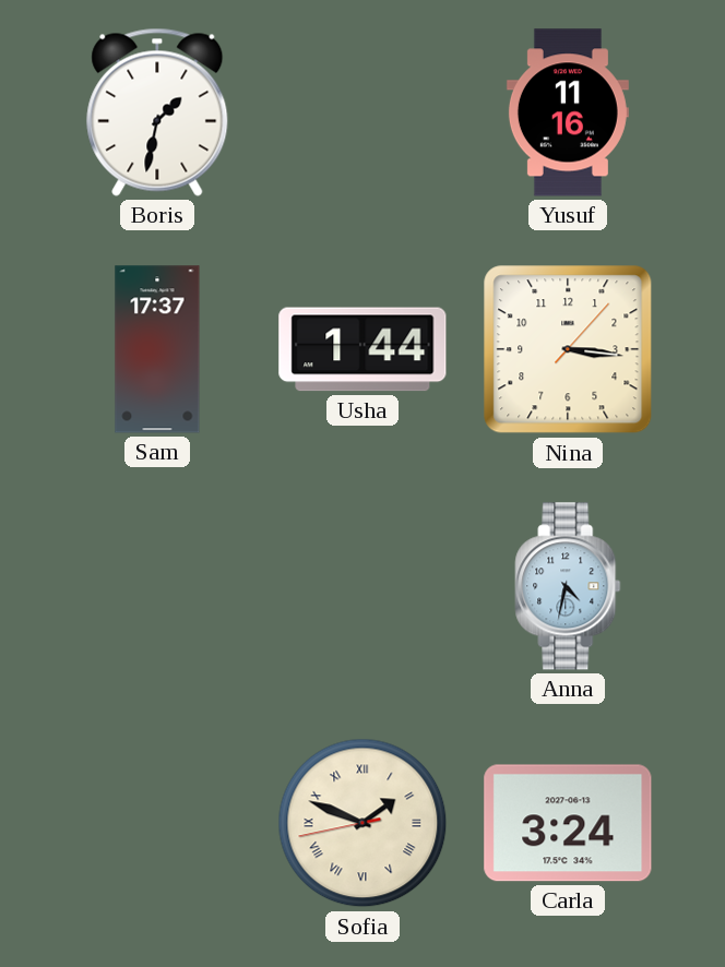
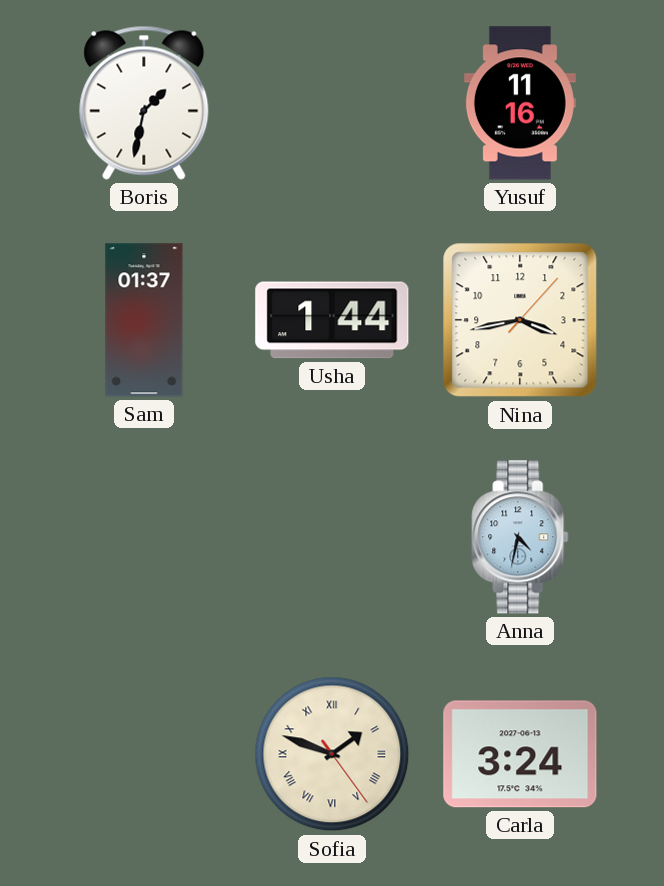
Sam: 17:37 -> 01:37 (144, 320)
Nina: 3:16 -> 3:43 (520, 320)
Sofia: 1:48:43 -> 1:48:24 (332, 754)
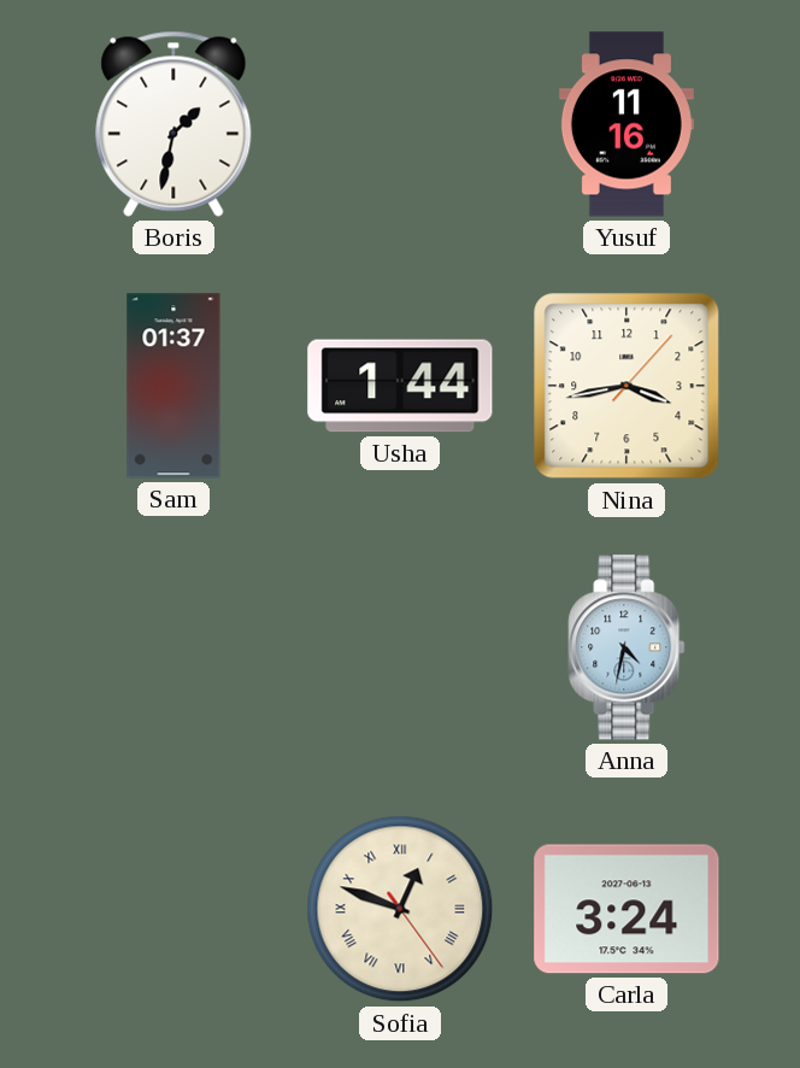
Sofia: 1:48 -> 12:48 (400, 909)
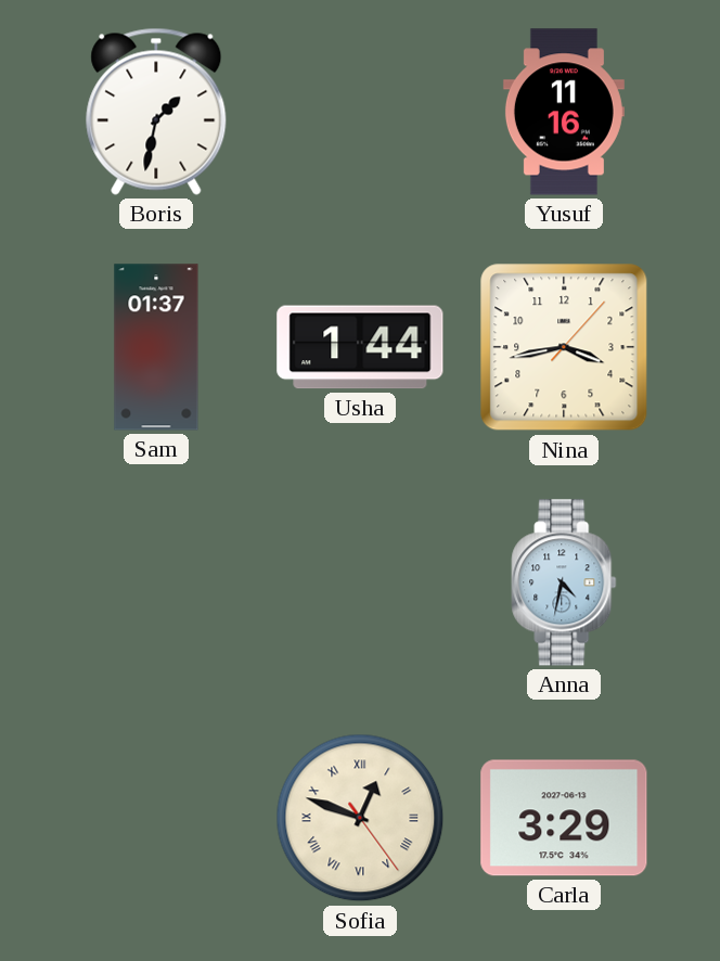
Carla: 3:24 -> 3:29 (564, 818)
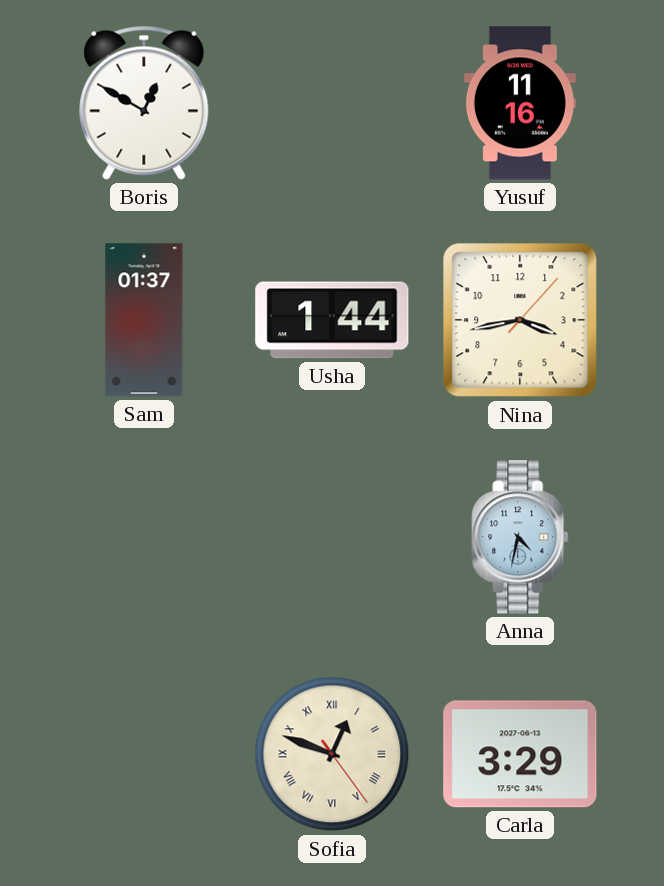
Boris: 1:32 -> 12:50 (144, 103)
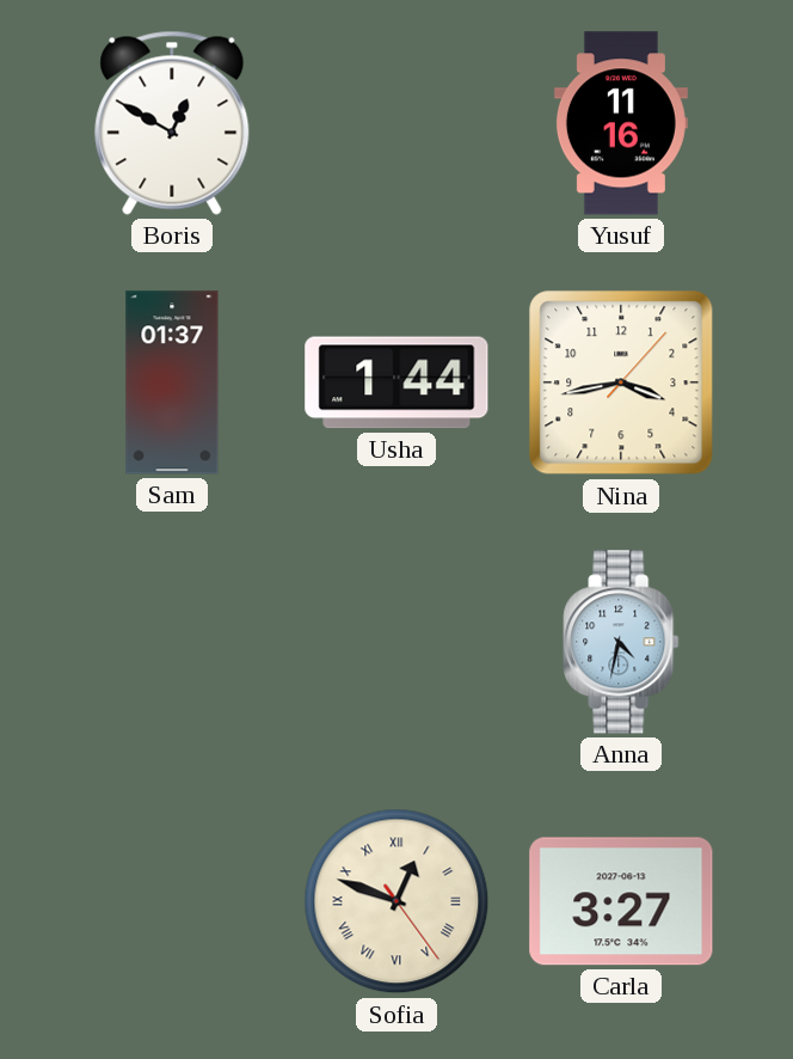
Carla: 3:29 -> 3:27 (621, 901)
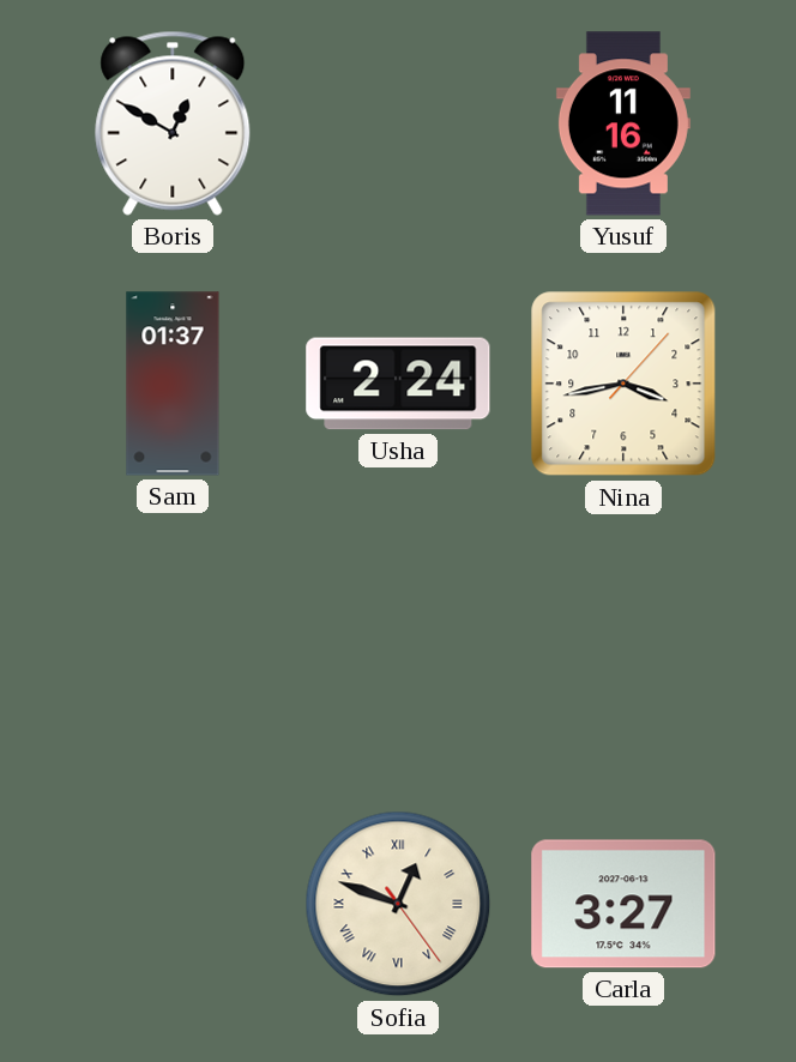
Usha: 1:44 -> 2:24 (398, 384)
Anna: 4:32 -> none (621, 642)
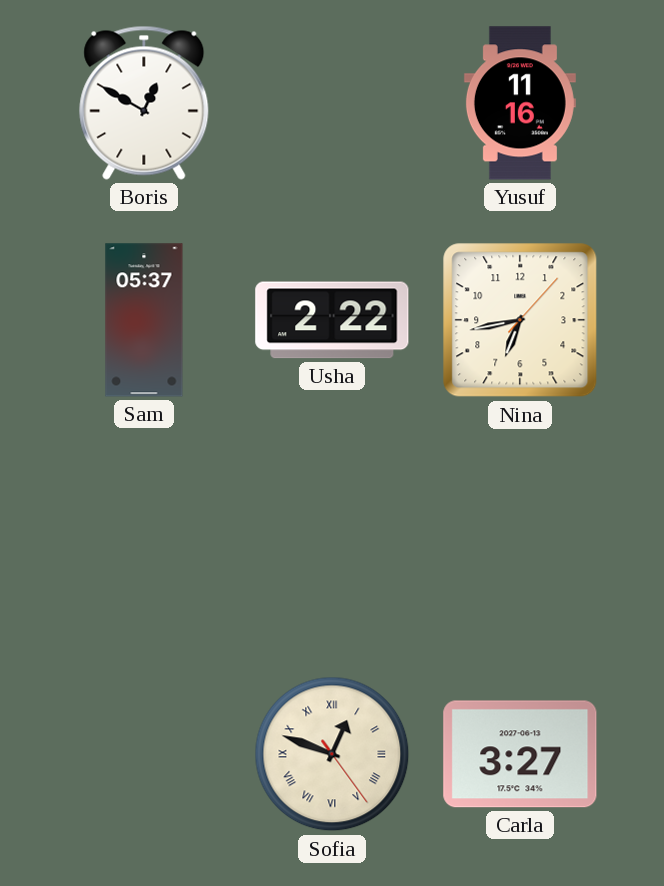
Sam: 01:37 -> 05:37 (144, 320)
Usha: 2:24 -> 2:22 (332, 320)
Nina: 3:43 -> 6:43 (520, 320)
